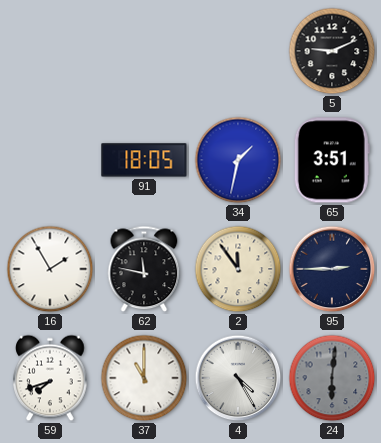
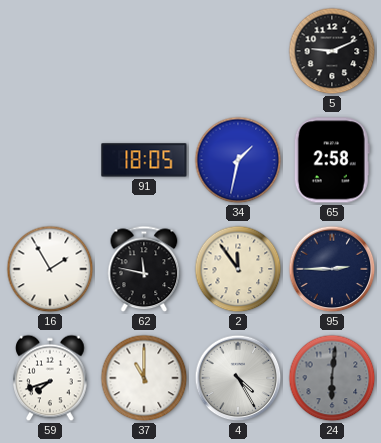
65: 3:51 -> 2:58 (332, 160)
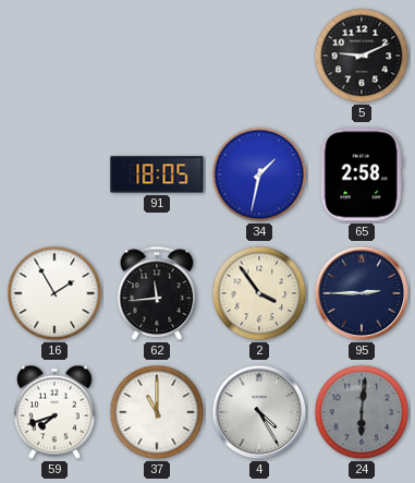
62: 11:47 -> 11:44 (157, 293)
2: 11:54 -> 3:54 (259, 293)
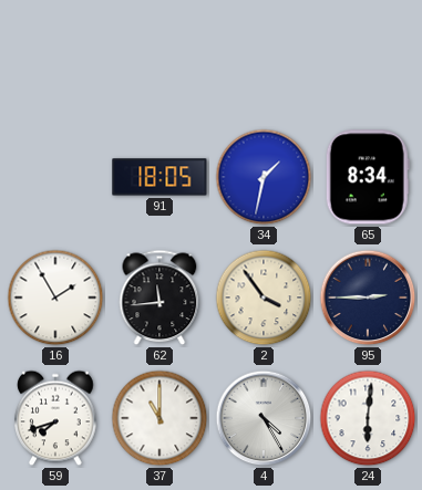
5: 9:11 -> none (362, 56)
65: 2:58 -> 8:34 (368, 177)
24 dial: grey -> white (368, 418)
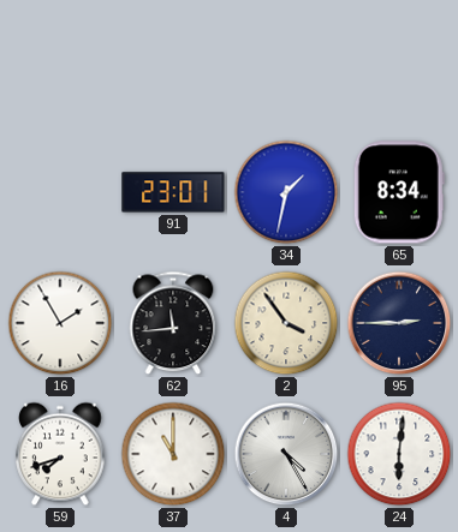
91: 18:05 -> 23:01 (173, 192)
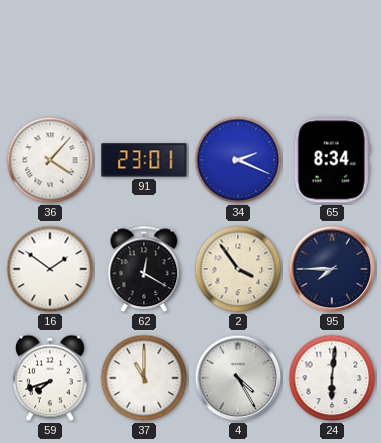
36: none -> 4:07 (50, 160)
34: 1:32 -> 2:19 (238, 160)
16: 1:55 -> 1:51 (50, 269)
62: 11:44 -> 12:20 (144, 269)
95: 2:45 -> 7:45 (332, 269)
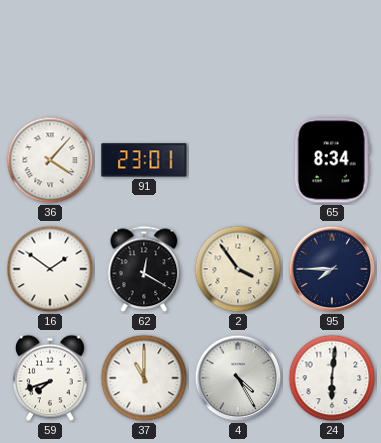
34: 2:19 -> none (238, 160)
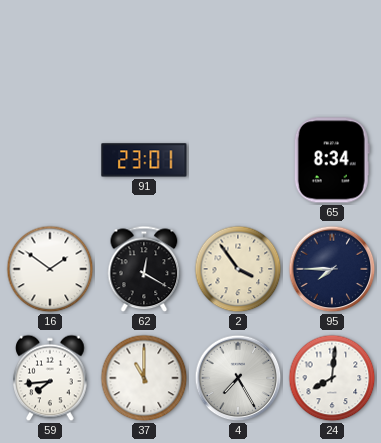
36: 4:07 -> none (50, 160)
59: 7:42 -> 7:44 (50, 378)
4: 4:25 -> 7:25 (238, 378)
24: 6:01 -> 8:01 (332, 378)
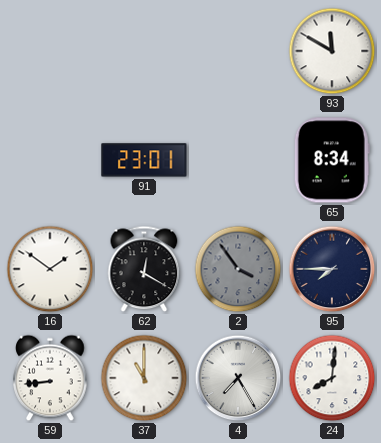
93: none -> 11:50 (332, 51)
2 dial: cream -> grey (238, 269)
59: 7:44 -> 8:44 (50, 378)
